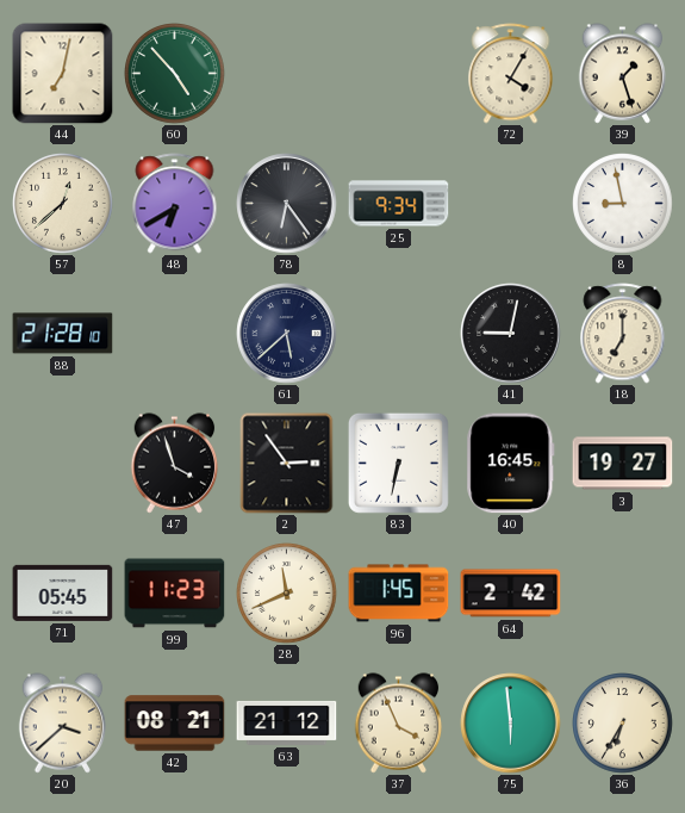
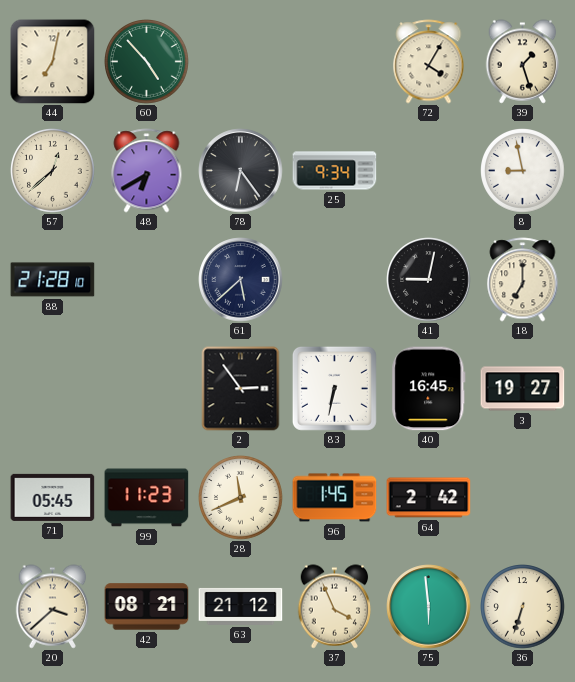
47: 3:57 -> none (175, 464)
36: 6:35 -> 6:33 (523, 607)
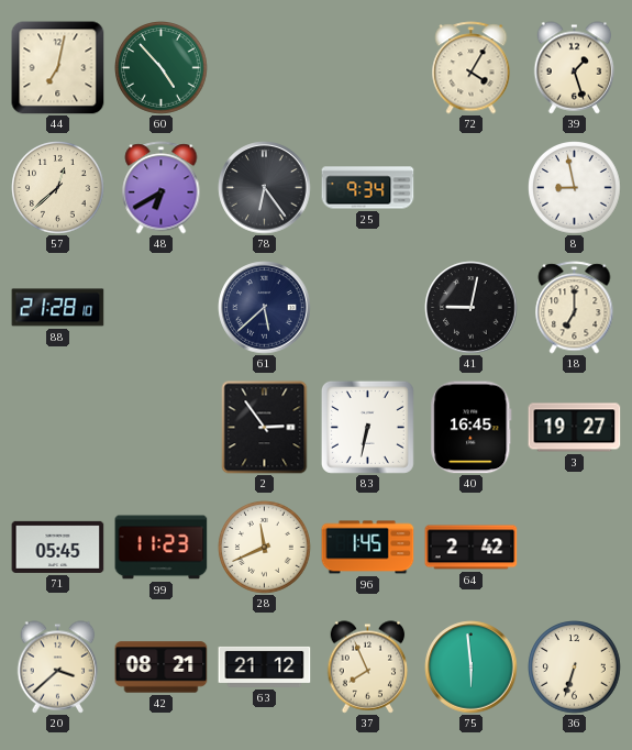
37: 3:56 -> 7:56 (368, 668)
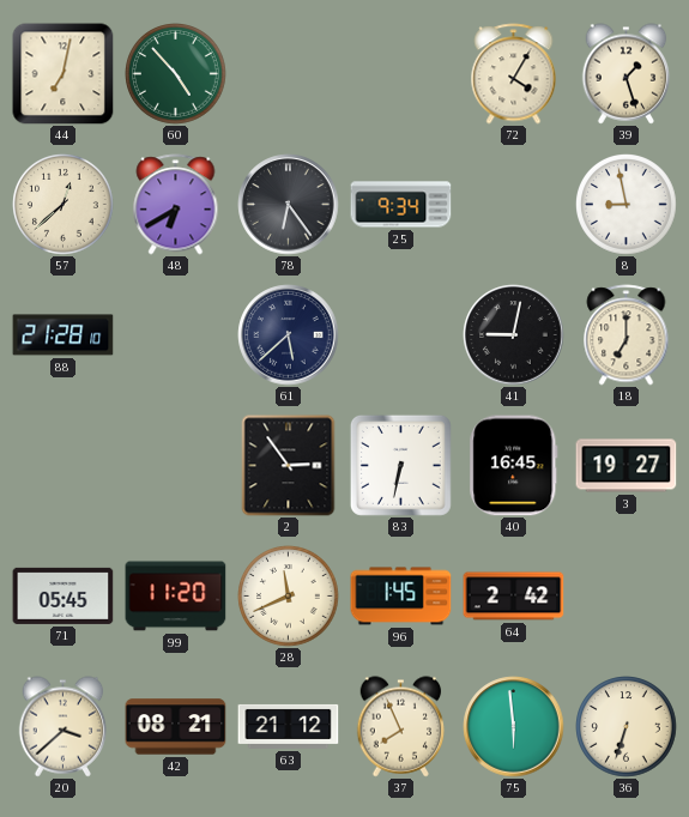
99: 11:23 -> 11:20 (176, 597)
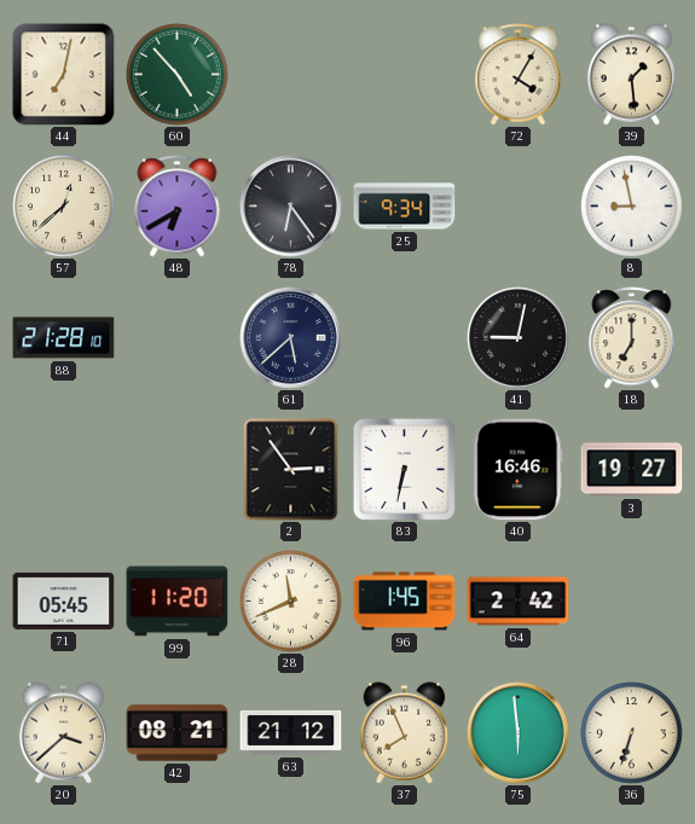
39: 1:27 -> 1:29 (632, 75)
40: 16:45 -> 16:46 (519, 470)
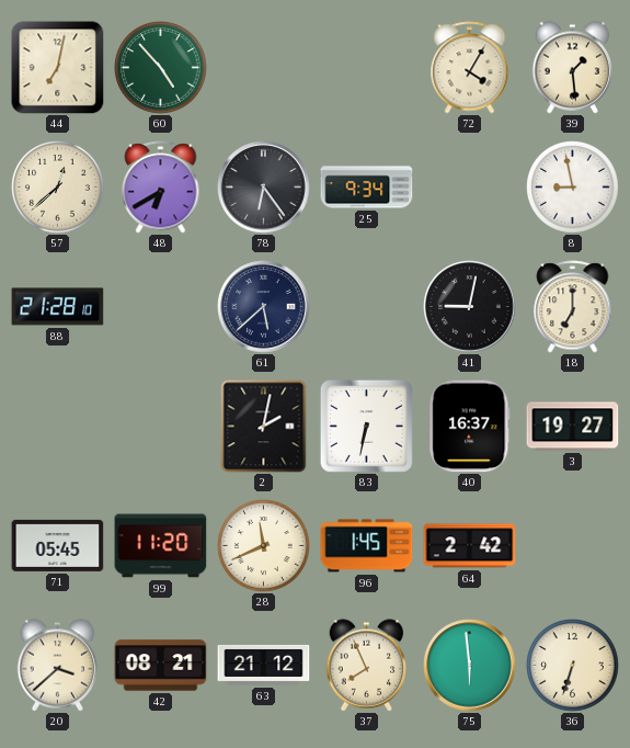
2: 2:54 -> 2:02 (264, 427)
40: 16:46 -> 16:37 (470, 427)
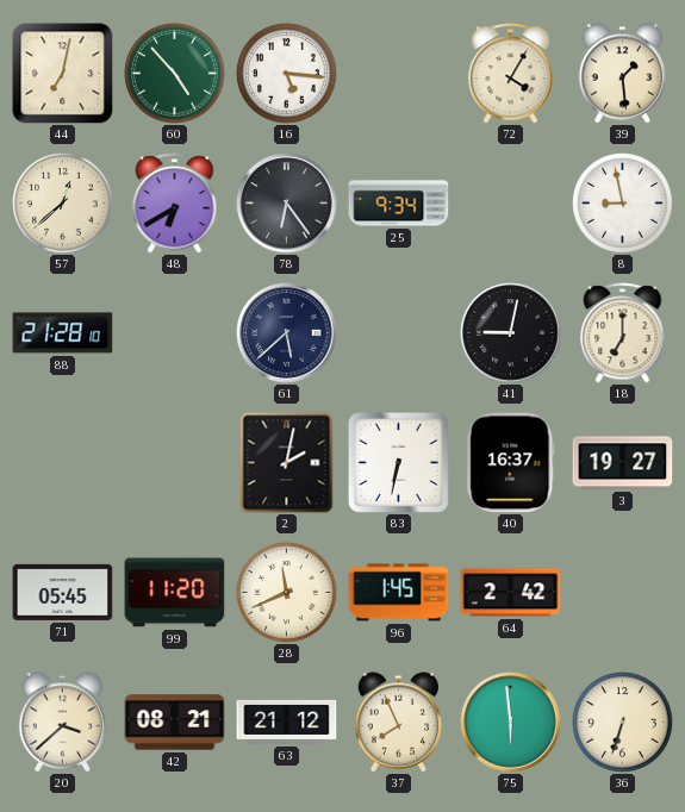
16: none -> 5:16 (287, 74)
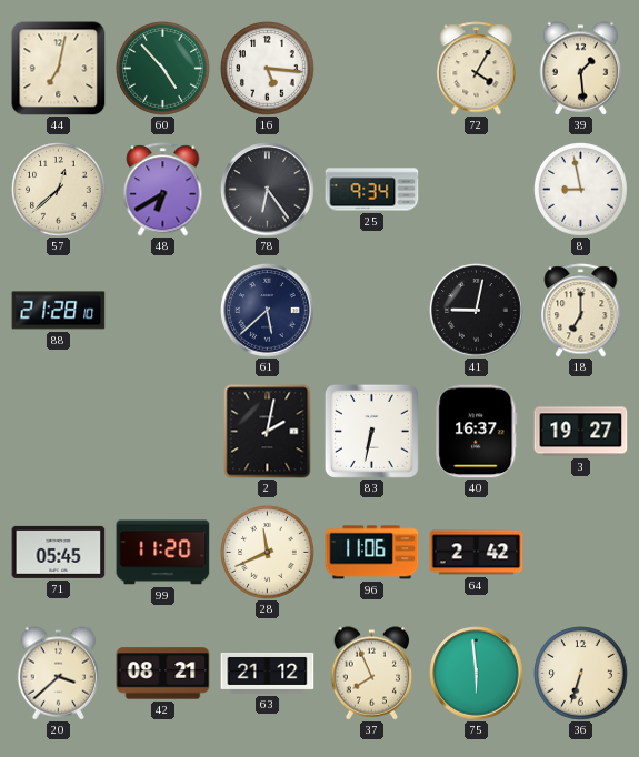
96: 1:45 -> 11:06 (372, 553)
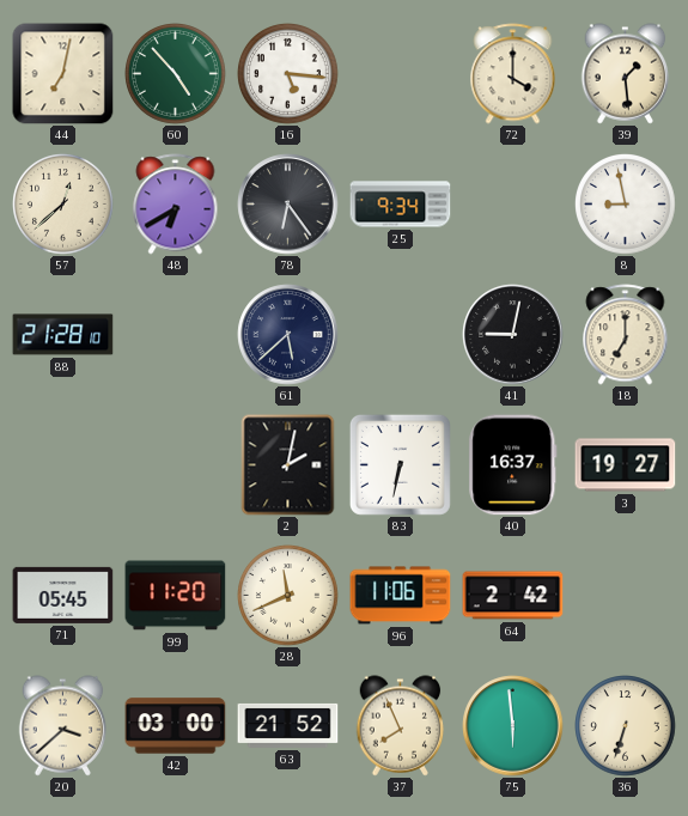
72: 4:05 -> 4:00 (513, 74)
42: 08:21 -> 03:00 (176, 726)
63: 21:12 -> 21:52 (288, 725)
